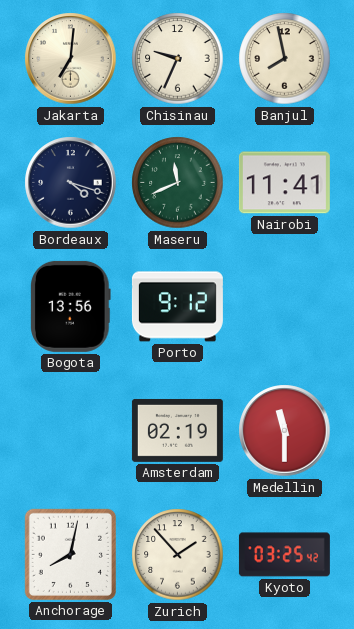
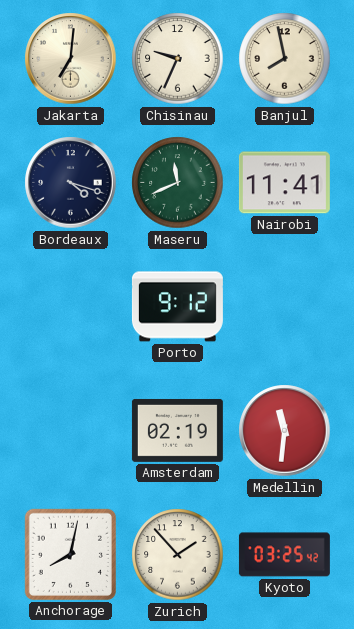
Bogota: 13:56 -> none (71, 306)
Medellin: 11:30 -> 11:31 (285, 431)
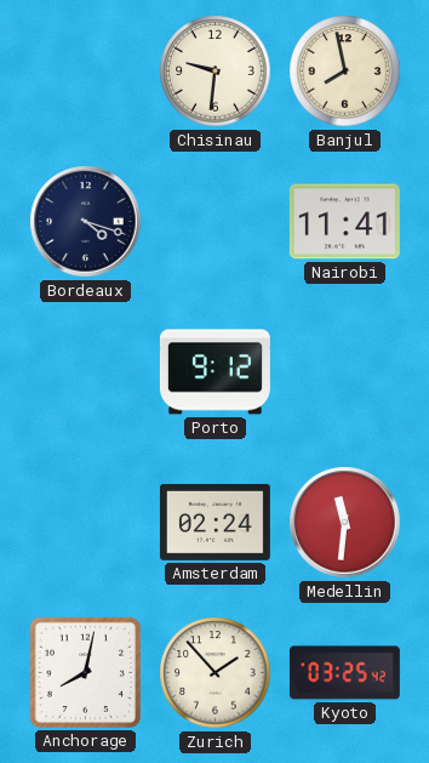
Jakarta: 7:01 -> none (71, 59)
Chisinau: 9:34 -> 9:31 (216, 72)
Maseru: 11:41 -> none (178, 183)
Amsterdam: 02:19 -> 02:24 (215, 522)
